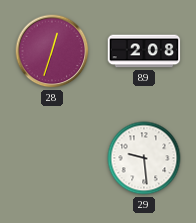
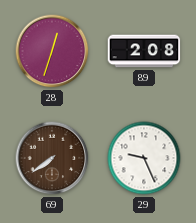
69: none -> 7:39 (52, 158)
29: 9:29 -> 9:26 (144, 158)
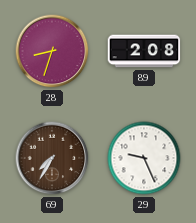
28: 12:33 -> 8:33 (52, 51)
69: 7:39 -> 7:35 (52, 158)
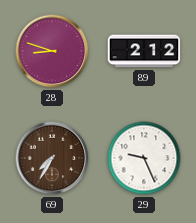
28: 8:33 -> 8:48 (52, 51)
89: 2:08 -> 2:12 (144, 51)
